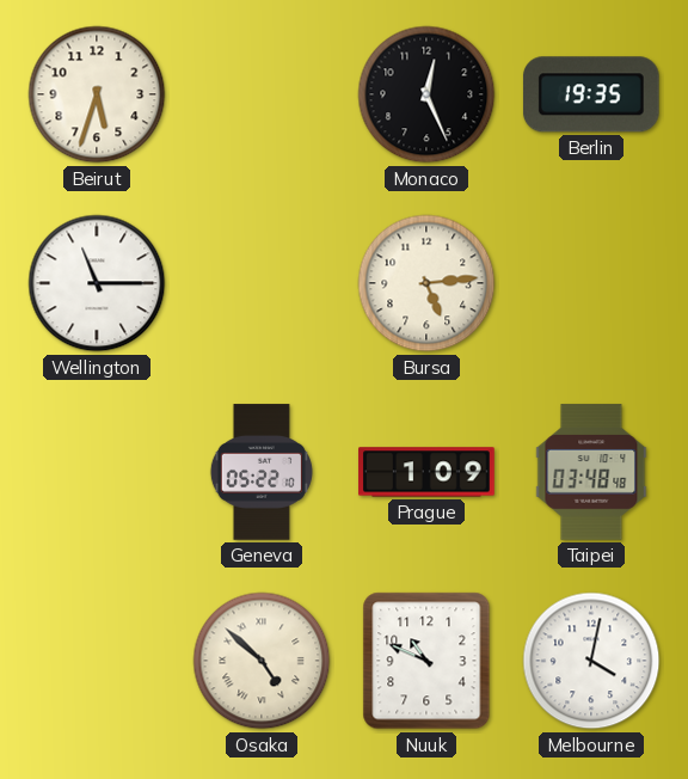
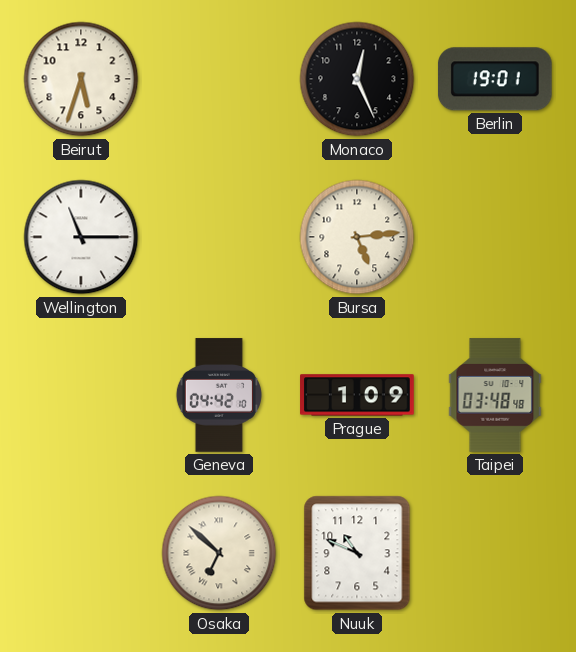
Berlin: 19:35 -> 19:01 (495, 79)
Geneva: 05:22 -> 04:42 (219, 395)
Osaka: 4:52 -> 6:52 (219, 553)
Melbourne: 4:02 -> none (591, 661)
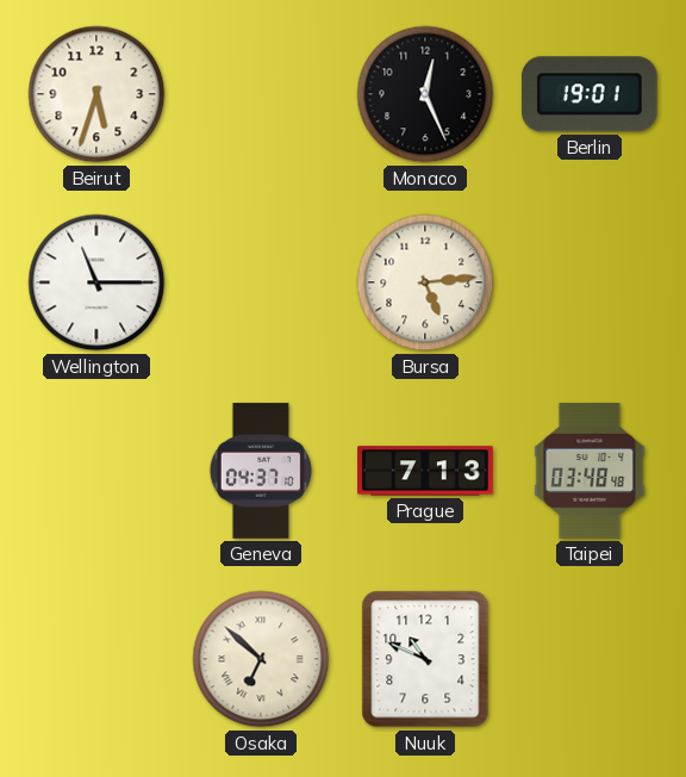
Geneva: 04:42 -> 04:37 (261, 471)
Prague: 1:09 -> 7:13 (425, 471)
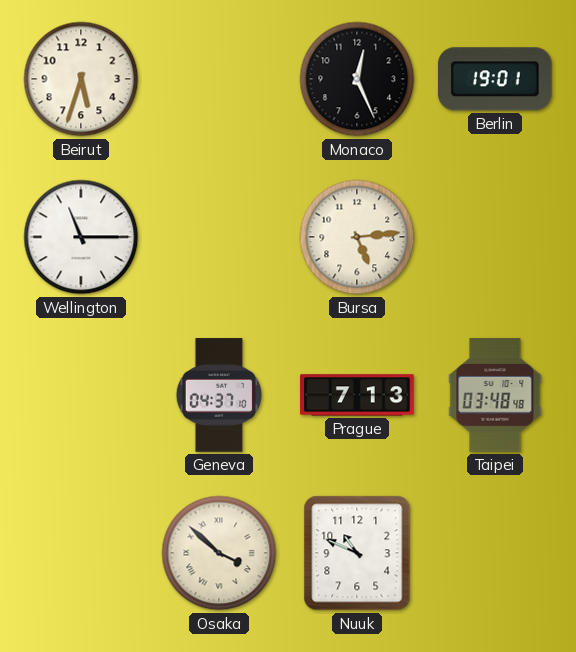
Osaka: 6:52 -> 3:52 (219, 553)
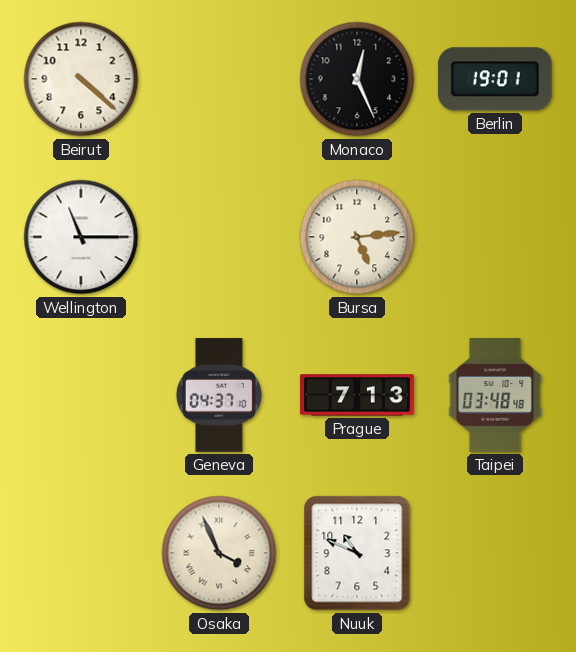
Beirut: 5:33 -> 4:22 (81, 79)
Osaka: 3:52 -> 3:56 (219, 553)
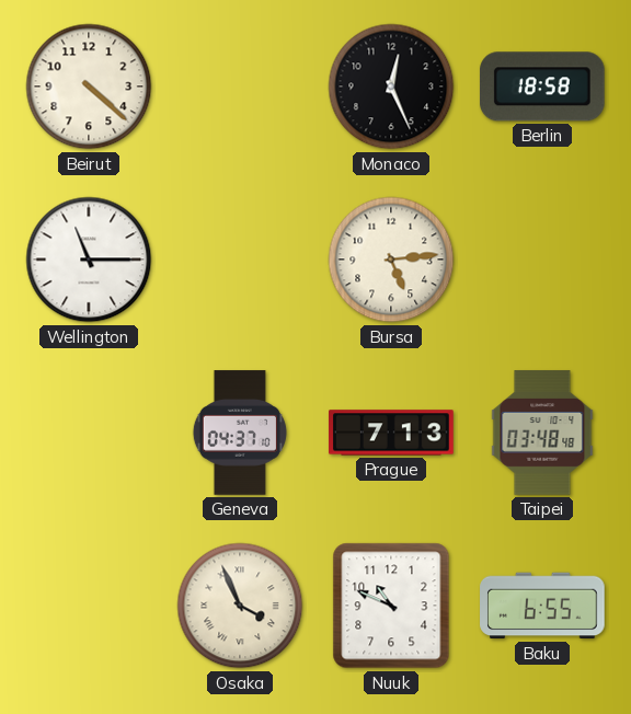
Berlin: 19:01 -> 18:58 (542, 87)
Baku: none -> 6:55 (542, 606)
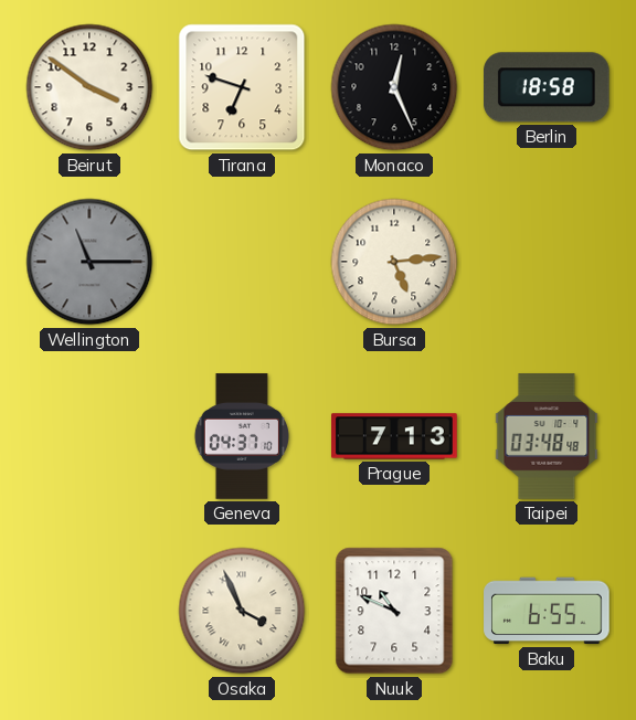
Beirut: 4:22 -> 3:51 (89, 87)
Tirana: none -> 6:48 (242, 87)
Wellington dial: white -> grey (89, 262)
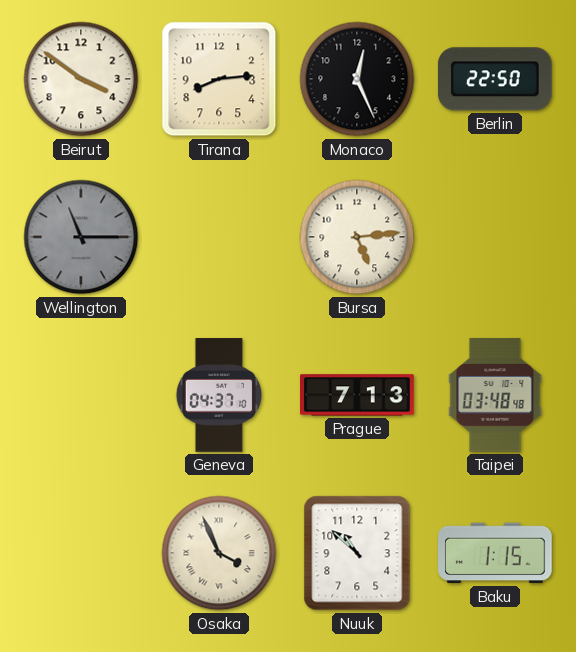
Tirana: 6:48 -> 8:14 (219, 79)
Berlin: 18:58 -> 22:50 (495, 79)
Nuuk: 10:49 -> 10:52 (357, 553)
Baku: 6:55 -> 1:15 (495, 553)
